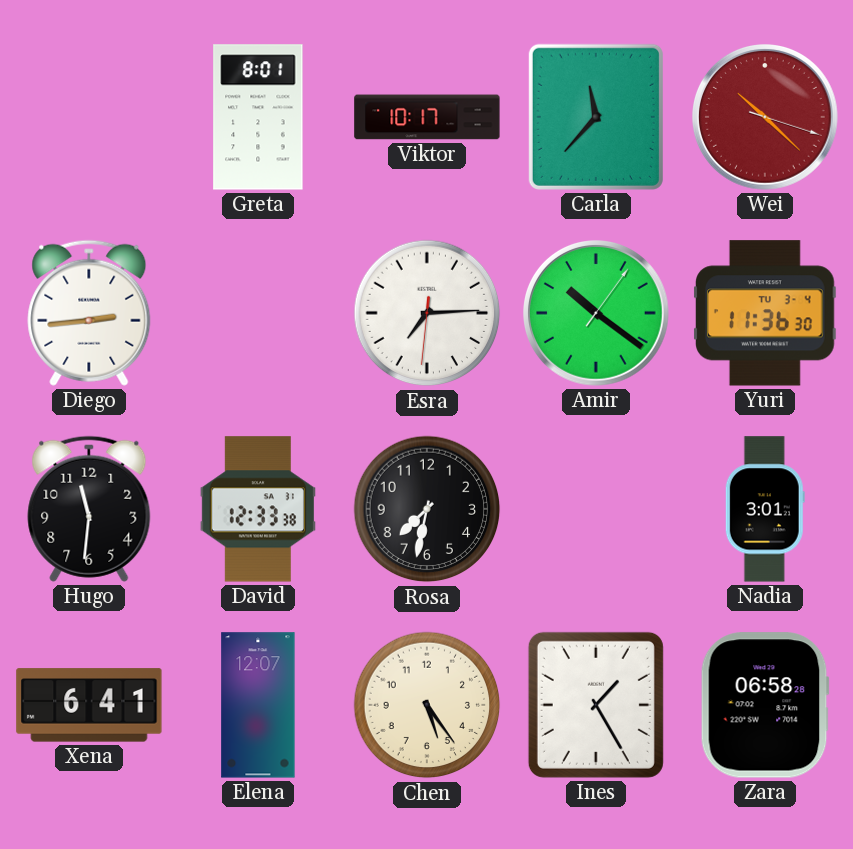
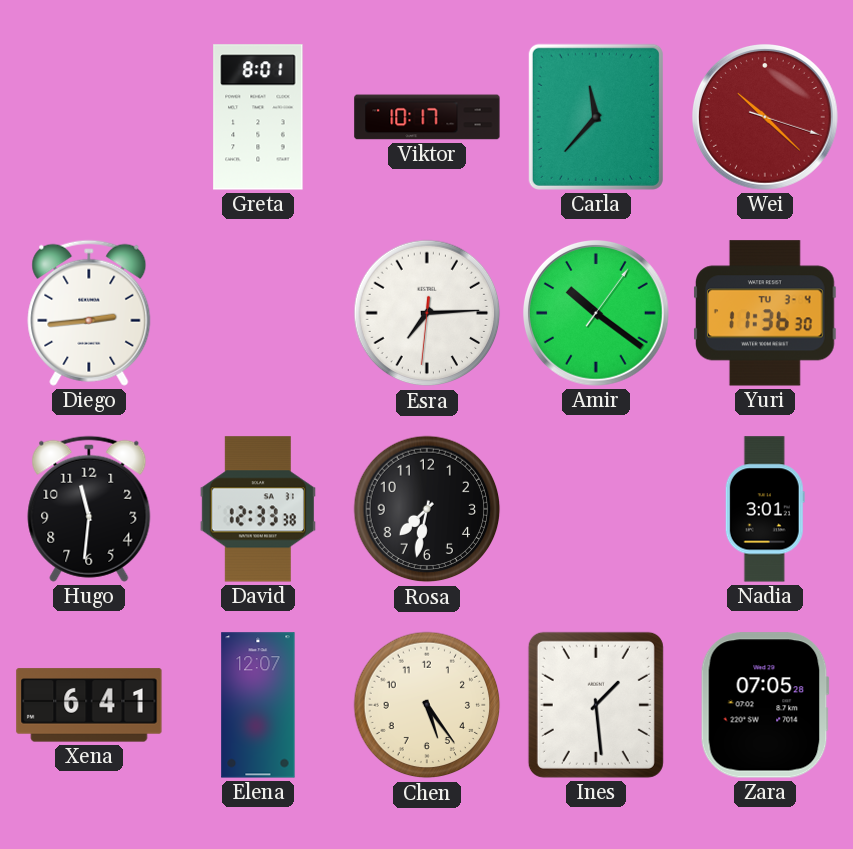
Ines: 1:25 -> 1:29 (596, 705)
Zara: 06:58 -> 07:05 (765, 705)
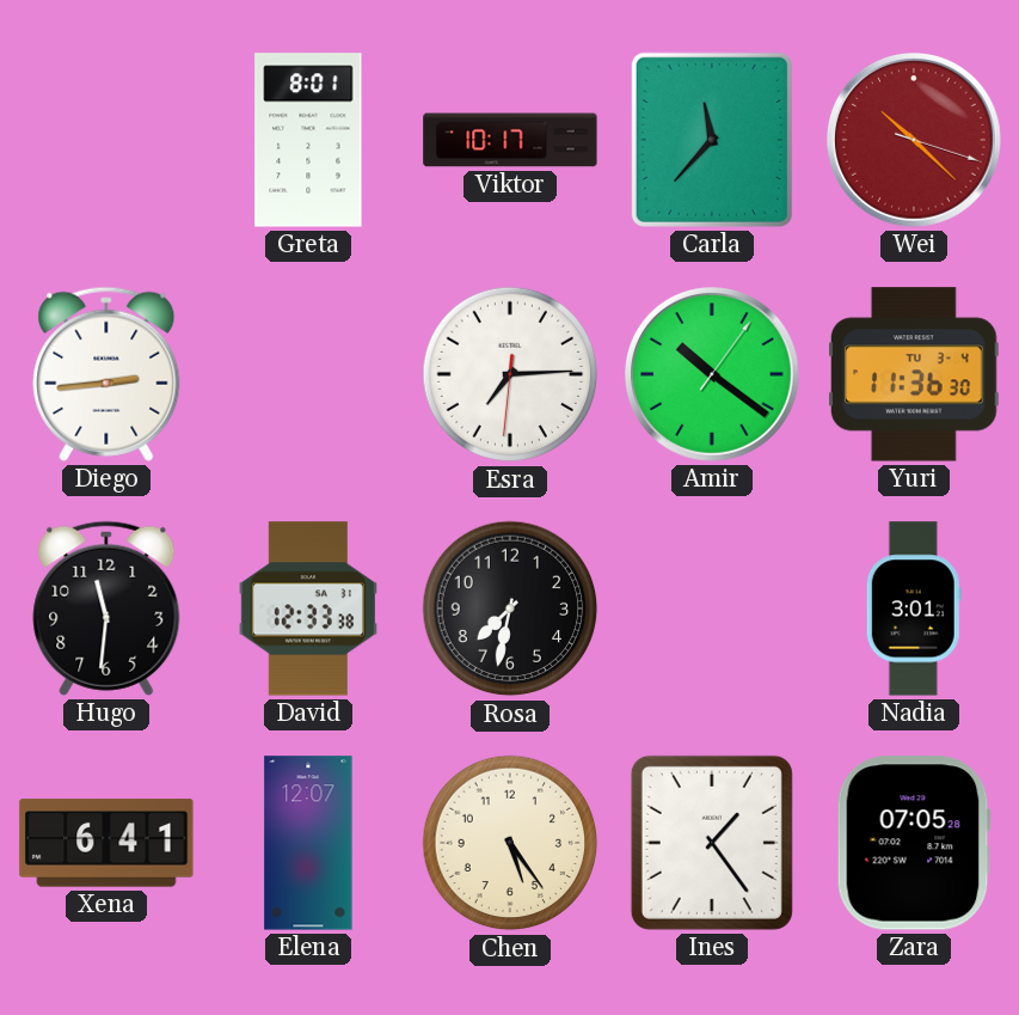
Ines: 1:29 -> 1:24 (712, 843)
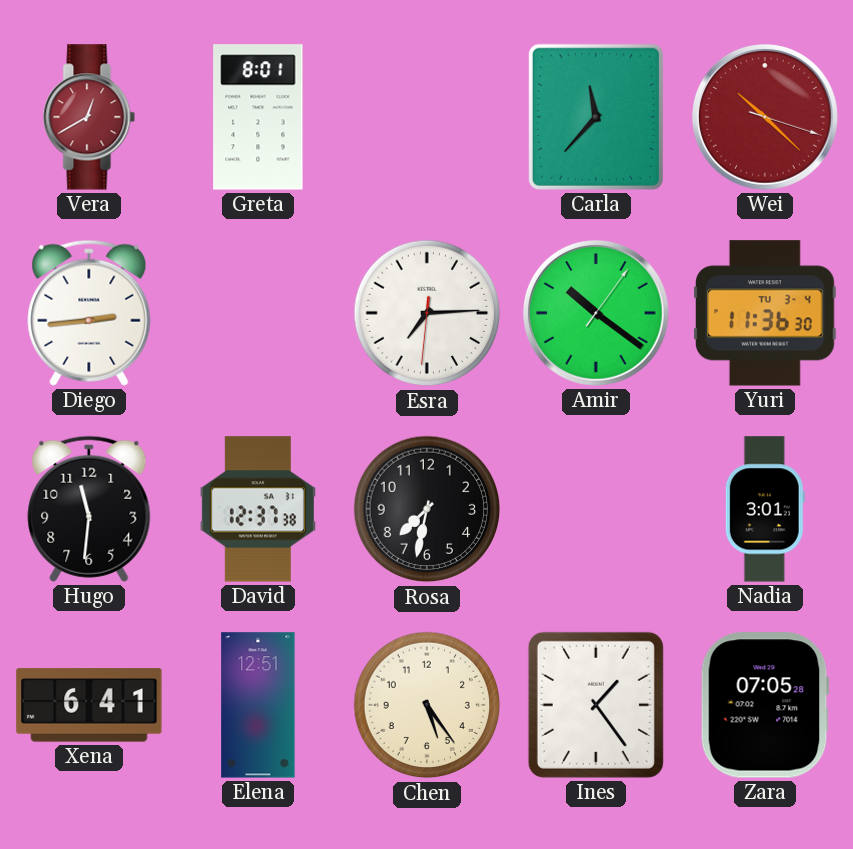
Vera: none -> 12:40 (89, 117)
Viktor: 10:17 -> none (510, 140)
David: 12:33 -> 12:37 (258, 509)
Elena: 12:07 -> 12:51 (258, 705)
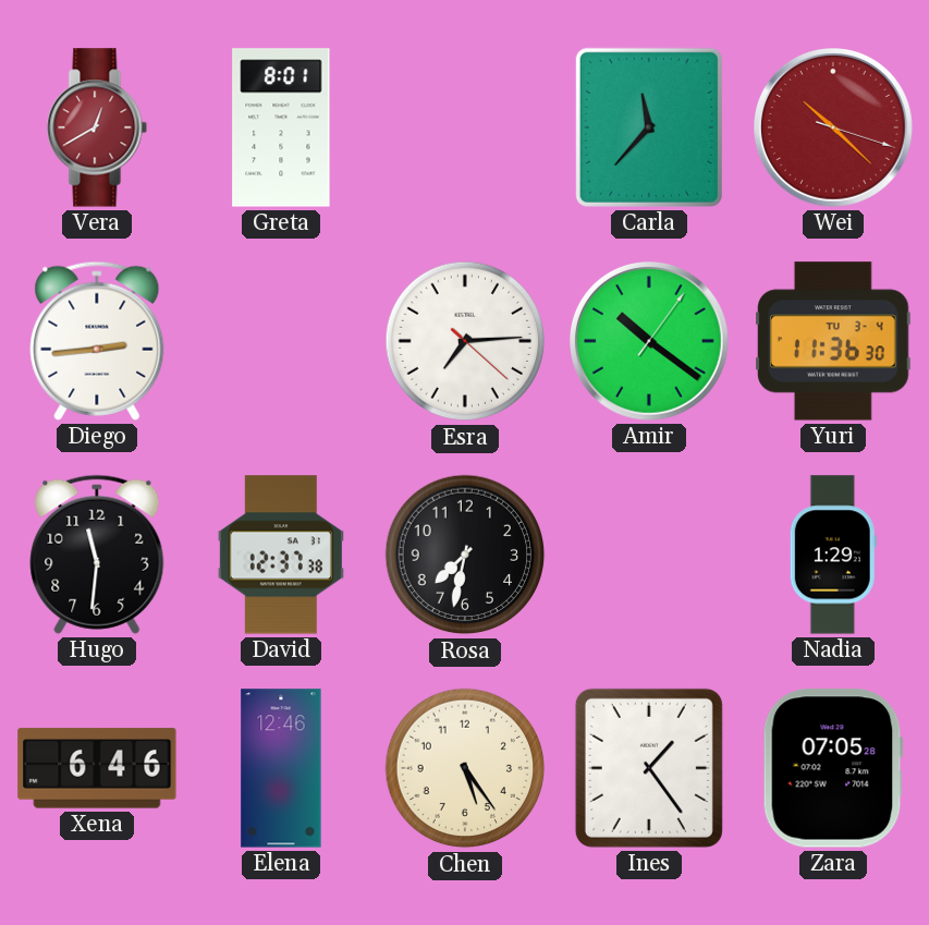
Esra: 7:14:31 -> 7:14:22 (465, 341)
Nadia: 3:01 -> 1:29 (833, 555)
Xena: 6:41 -> 6:46 (97, 768)
Elena: 12:51 -> 12:46 (281, 768)
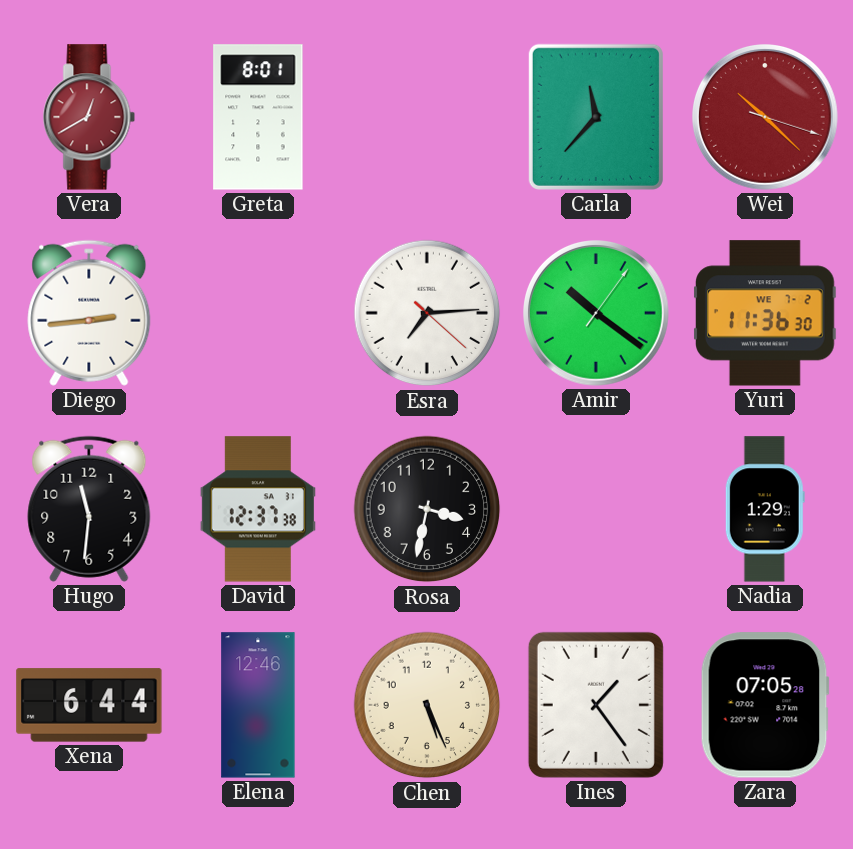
Yuri date: TU 3-4 -> WE 7-2 (766, 313)
Rosa: 7:32 -> 3:32 (427, 509)
Xena: 6:46 -> 6:44 (89, 705)
Chen: 5:24 -> 5:26 (427, 705)
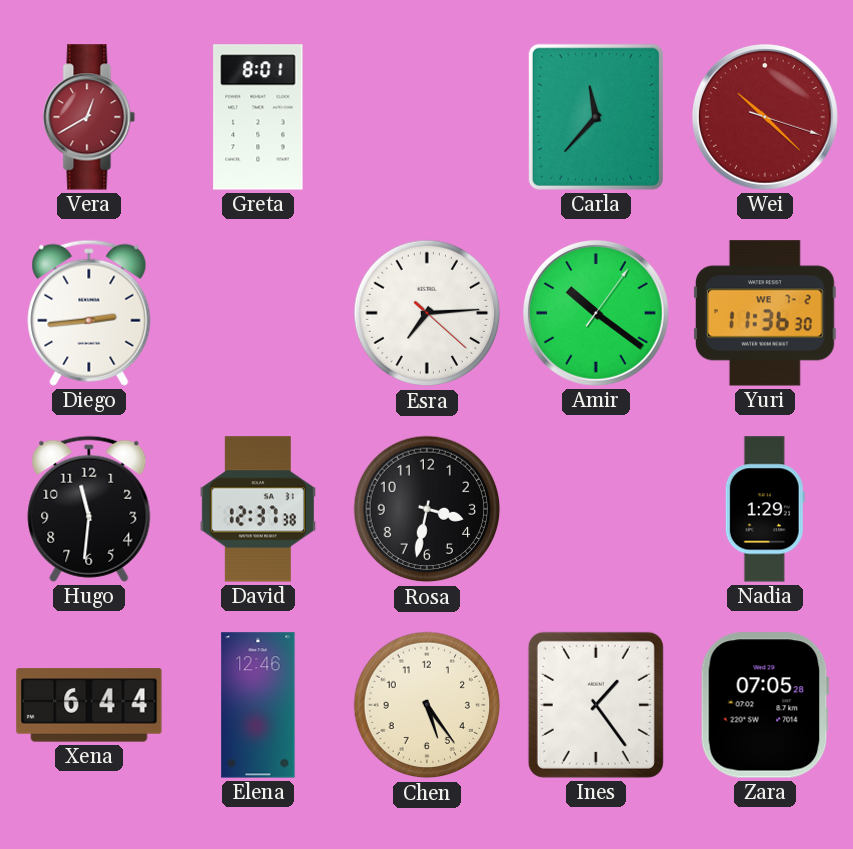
Chen: 5:26 -> 5:24 (427, 705)
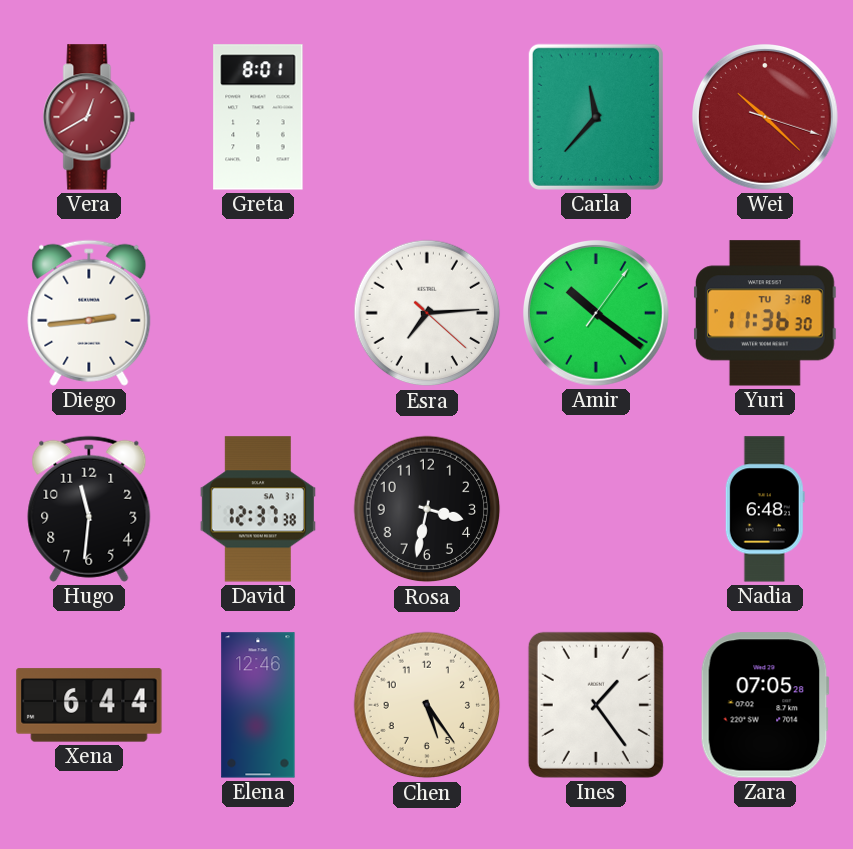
Yuri date: WE 7-2 -> TU 3-18 (766, 313)
Nadia: 1:29 -> 6:48 (765, 509)
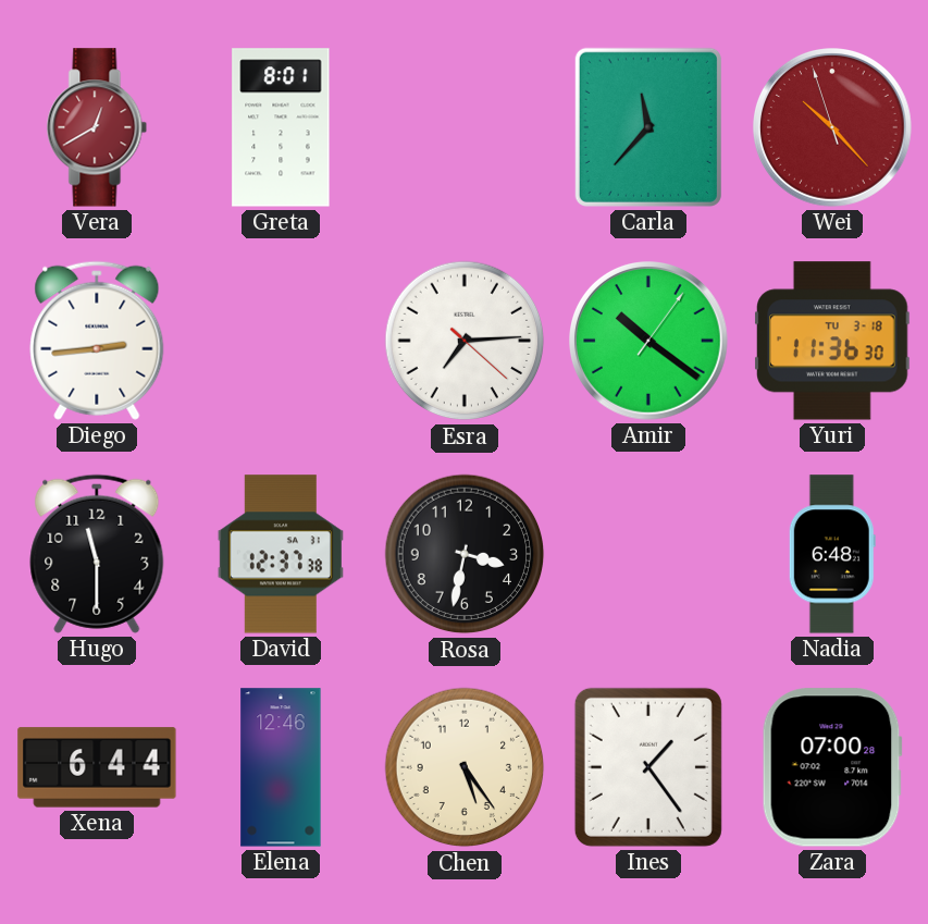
Wei: 10:22:18 -> 10:22:57 (833, 128)
Hugo: 11:31 -> 11:30 (97, 554)
Zara: 07:05 -> 07:00 (832, 767)
